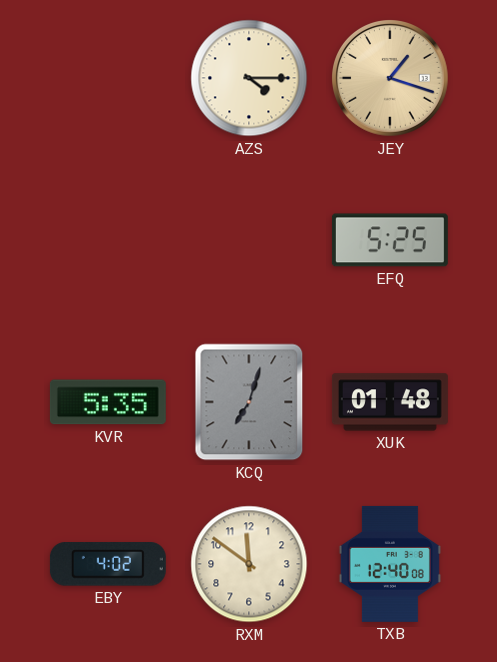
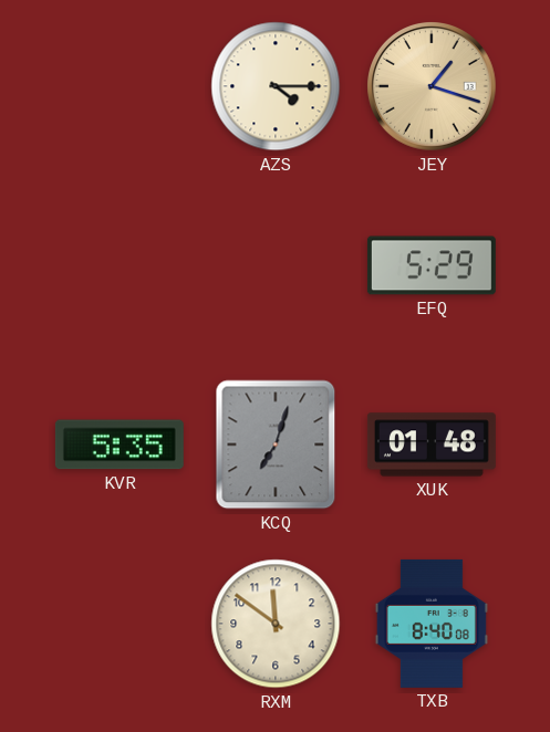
EFQ: 5:25 -> 5:29 (432, 265)
EBY: 4:02 -> none (108, 564)
TXB: 12:40 -> 8:40 (432, 624)
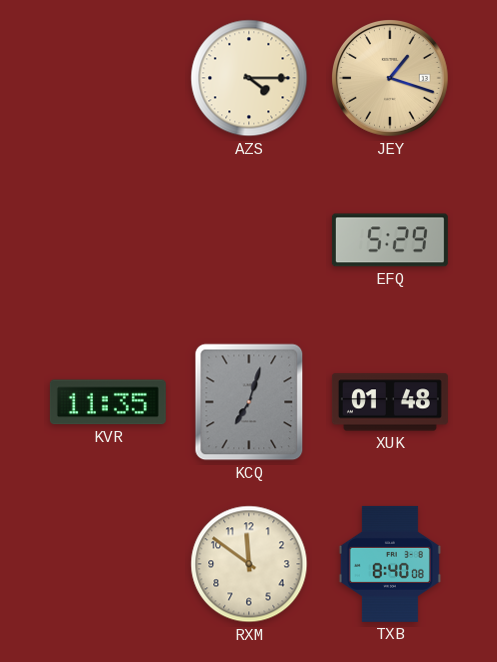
KVR: 5:35 -> 11:35 (108, 402)
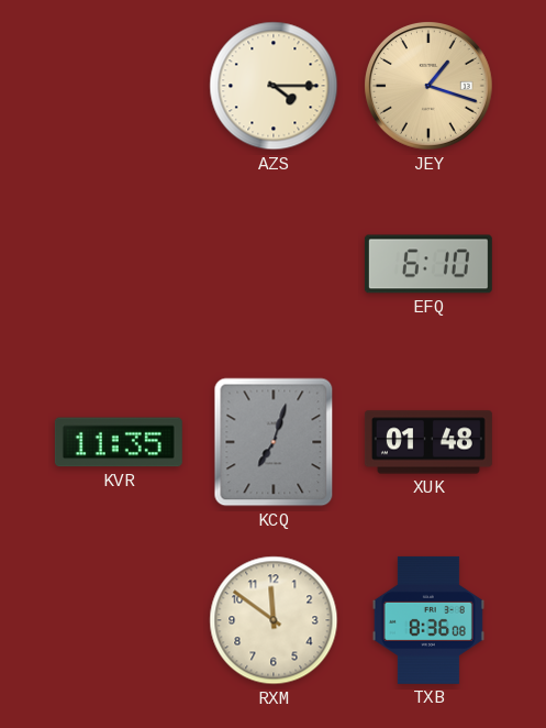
EFQ: 5:29 -> 6:10 (428, 264)
TXB: 8:40 -> 8:36 (428, 620)
